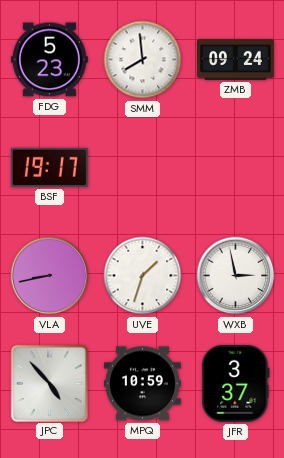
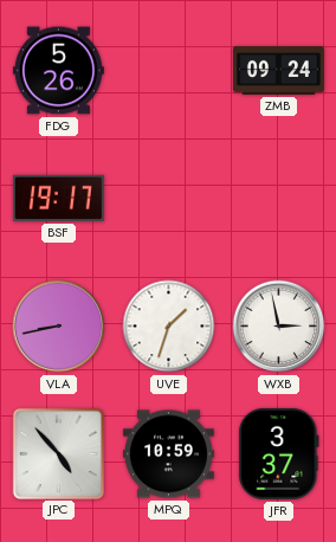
FDG: 5:23 -> 5:26 (58, 71)
SMM: 7:59 -> none (143, 60)
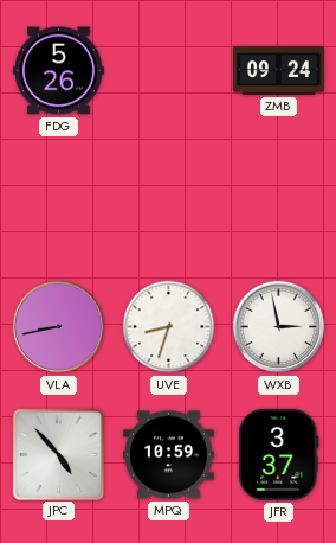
BSF: 19:17 -> none (58, 198)
UVE: 1:33 -> 8:33 (169, 327)
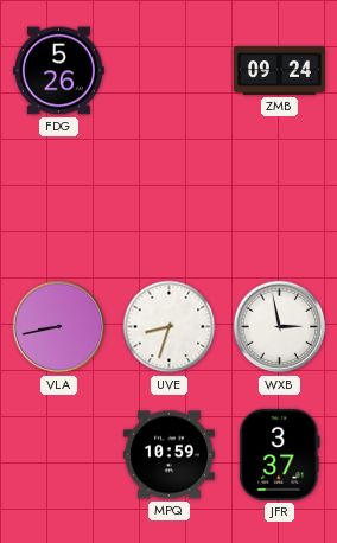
JPC: 4:53 -> none (58, 454)
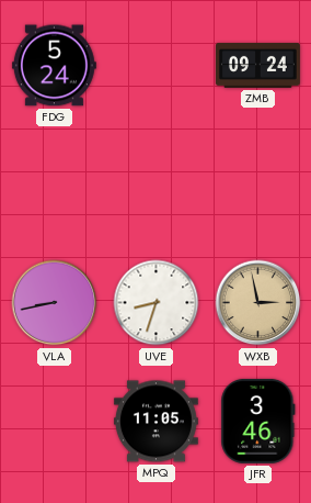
FDG: 5:26 -> 5:24 (54, 66)
WXB dial: white -> champagne (258, 303)
MPQ: 10:59 -> 11:05 (155, 422)
JFR: 3:37 -> 3:46 (258, 421)
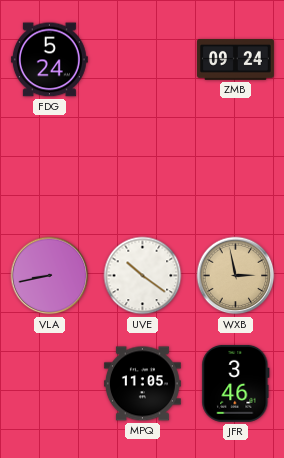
UVE: 8:33 -> 10:21 (143, 276)
